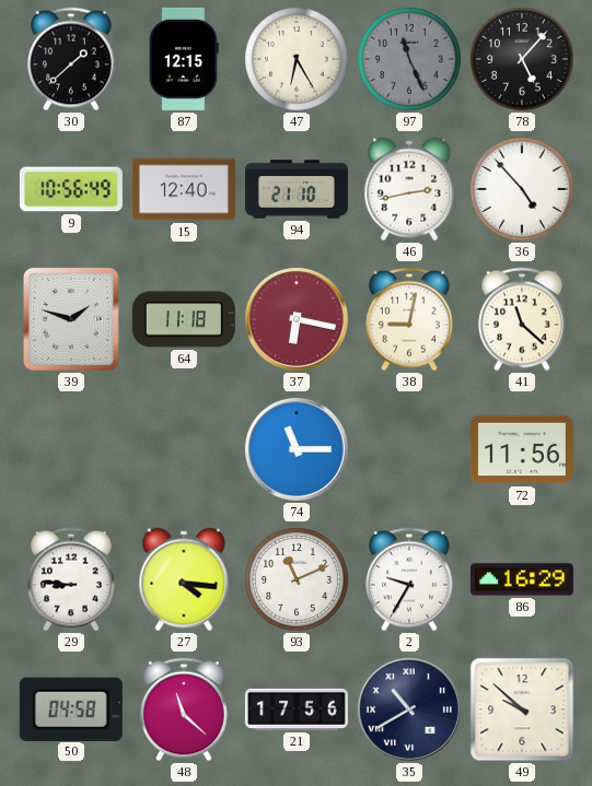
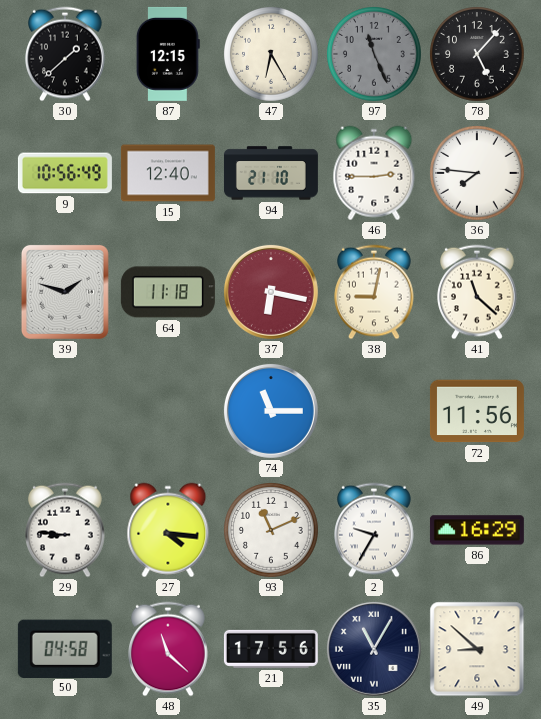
46: 2:43 -> 2:45 (374, 173)
36: 4:53 -> 7:46 (478, 174)
35: 10:40 -> 11:05 (374, 649)
49: 9:52 -> 8:52 (477, 649)
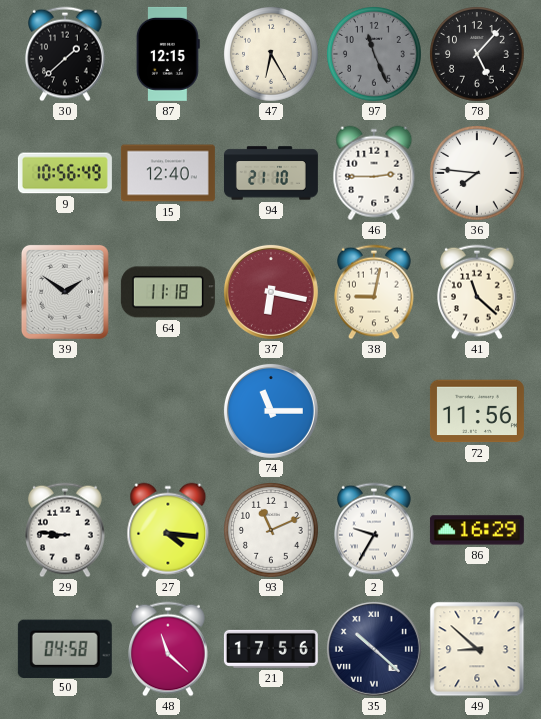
39: 1:48 -> 1:51 (65, 292)
35: 11:05 -> 10:22 (374, 649)
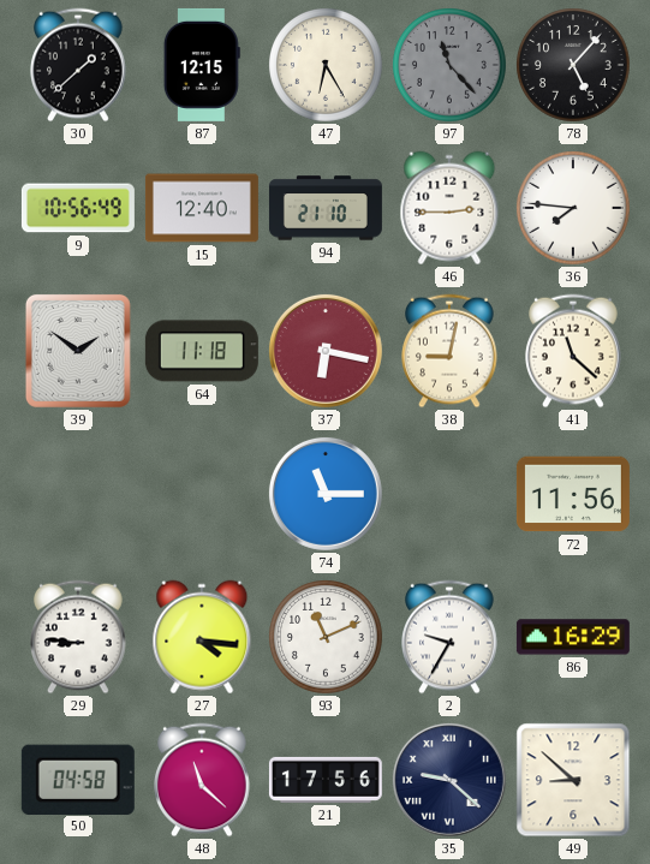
97: 11:26 -> 11:23 (451, 66)
35: 10:22 -> 9:22 (449, 780)
